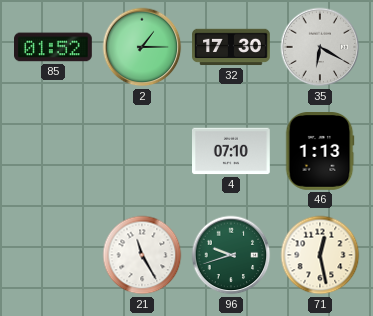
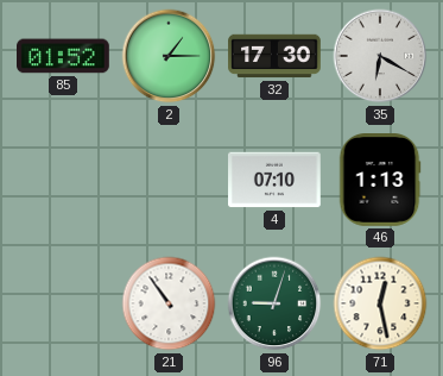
21: 11:25 -> 10:54 (169, 303)
96: 9:42 -> 9:03 (274, 303)
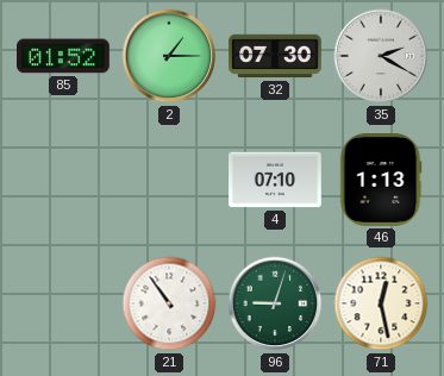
32: 17:30 -> 07:30 (275, 56)
35: 6:20 -> 2:20 (381, 56)
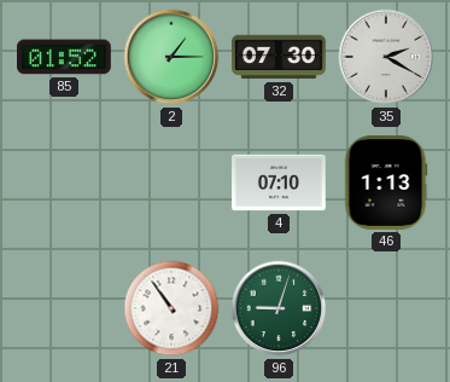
71: 12:28 -> none (381, 303)
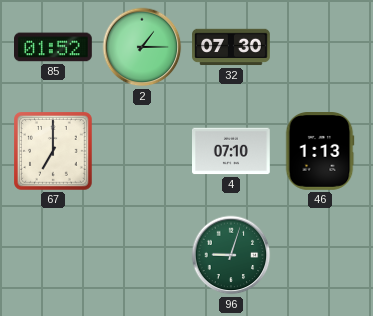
35: 2:20 -> none (386, 57)
67: none -> 7:00 (54, 152)
21: 10:54 -> none (171, 308)
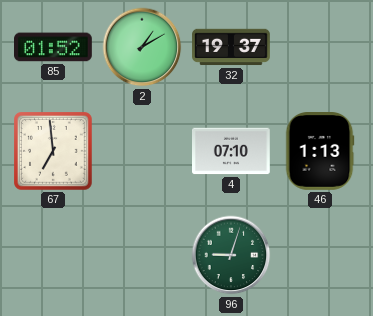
2: 1:15 -> 1:10 (142, 47)
32: 07:30 -> 19:37 (231, 47)
67: 7:00 -> 6:59 (54, 152)
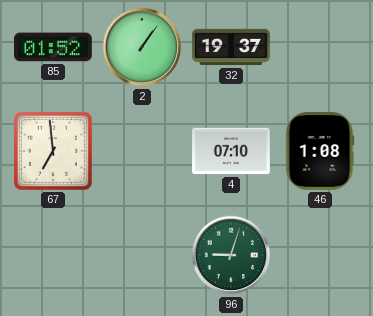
2: 1:10 -> 1:06 (142, 47)
46: 1:13 -> 1:08 (320, 152)
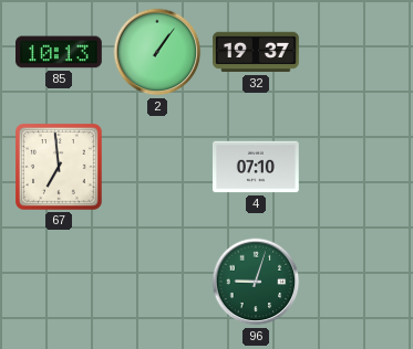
85: 01:52 -> 10:13 (60, 52)
46: 1:08 -> none (320, 152)
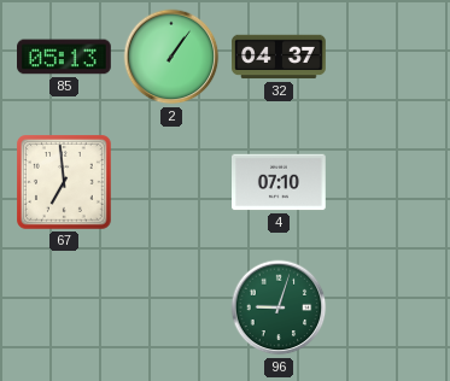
85: 10:13 -> 05:13 (65, 57)
32: 19:37 -> 04:37 (279, 57)
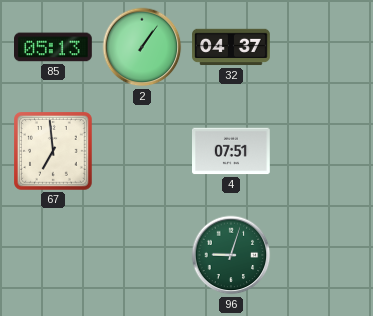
4: 07:10 -> 07:51 (232, 151)
